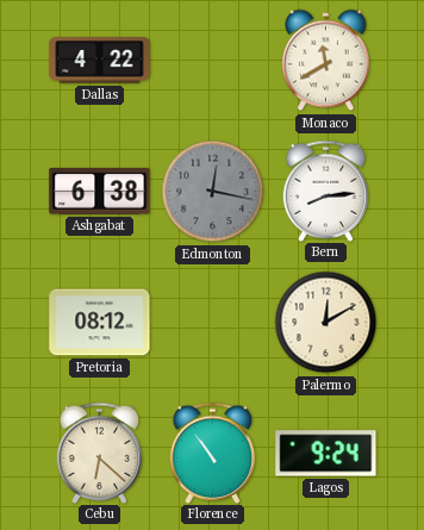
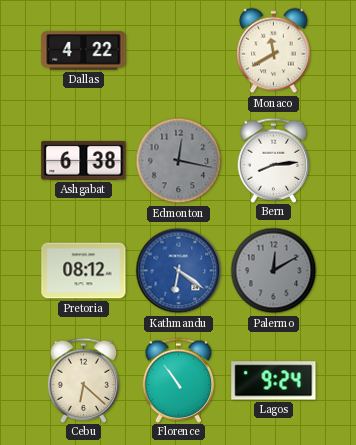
Kathmandu: none -> 6:21 (179, 271)
Palermo dial: cream -> grey (274, 271)
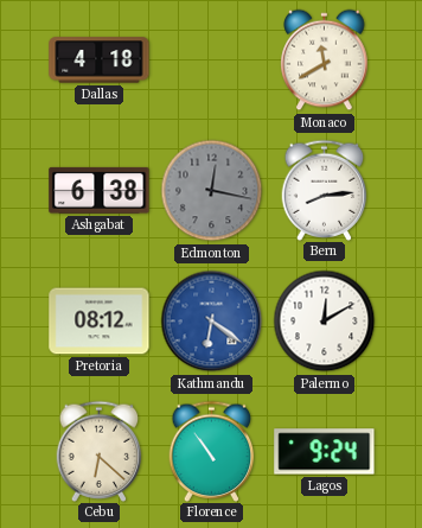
Dallas: 4:22 -> 4:18 (100, 61)
Palermo dial: grey -> white (325, 322)
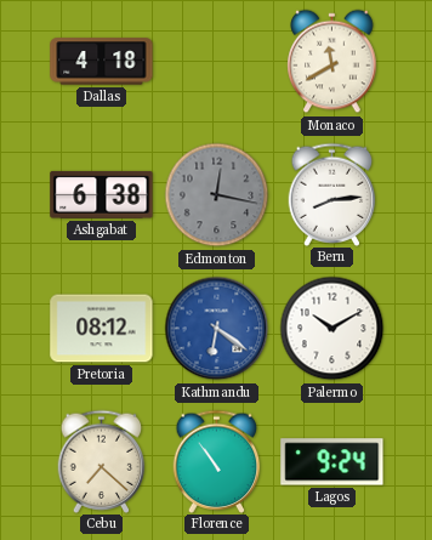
Palermo: 12:10 -> 10:10 (332, 329)
Cebu: 6:22 -> 7:22 (102, 461)
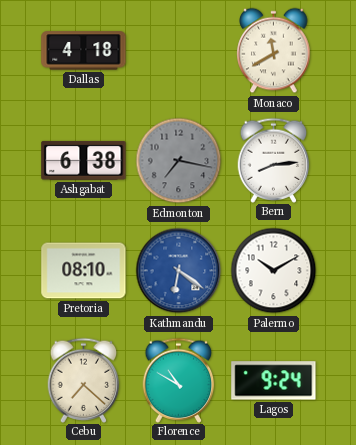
Edmonton: 12:17 -> 7:17 (179, 161)
Pretoria: 08:12 -> 08:10 (84, 271)
Florence: 10:54 -> 10:50 (179, 380)
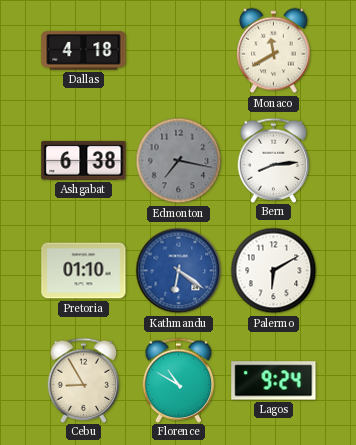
Pretoria: 08:10 -> 01:10 (84, 271)
Palermo: 10:10 -> 6:10 (274, 271)
Cebu: 7:22 -> 8:55 (84, 380)
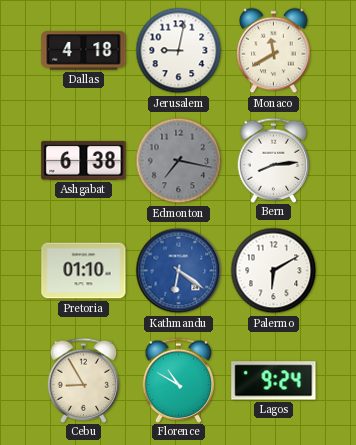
Jerusalem: none -> 9:02 (179, 51)
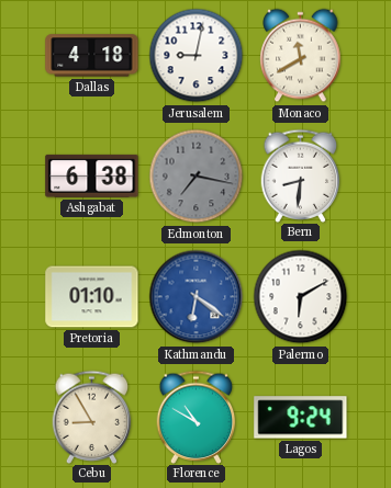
Bern: 8:14 -> 8:31 (301, 175)
